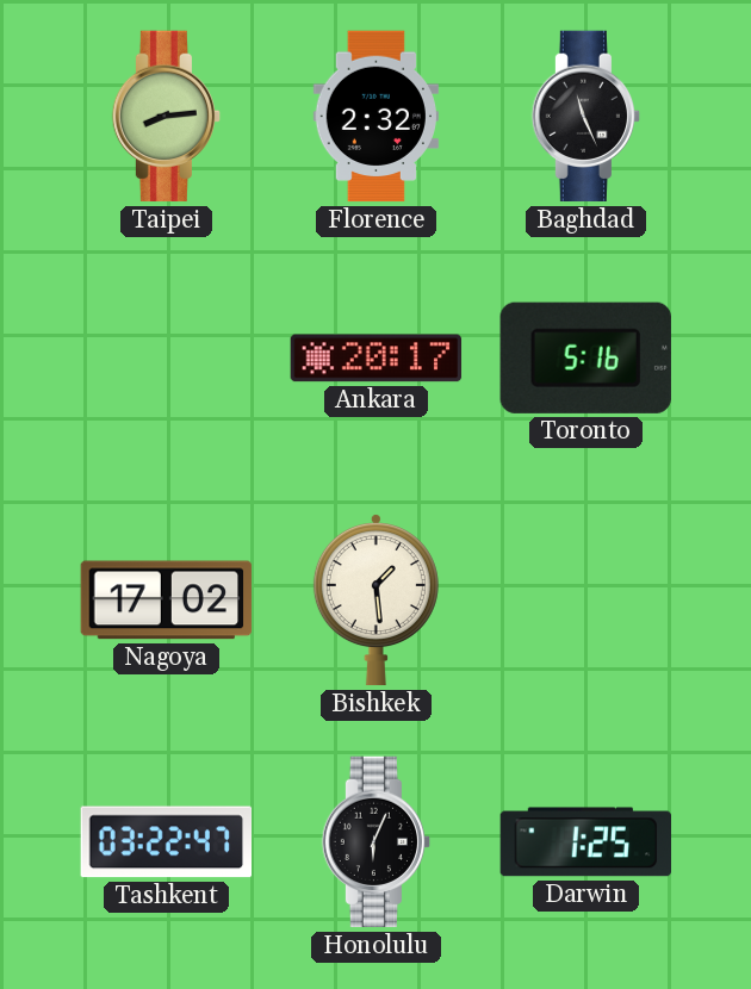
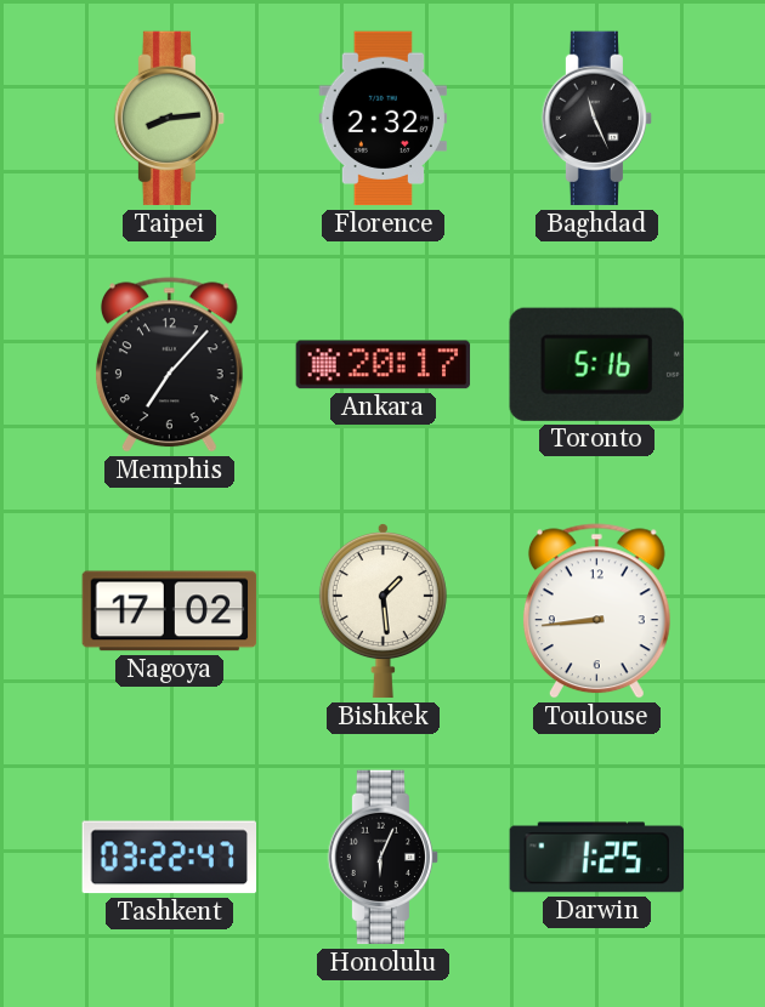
Memphis: none -> 7:07 (169, 365)
Toulouse: none -> 8:44 (596, 611)
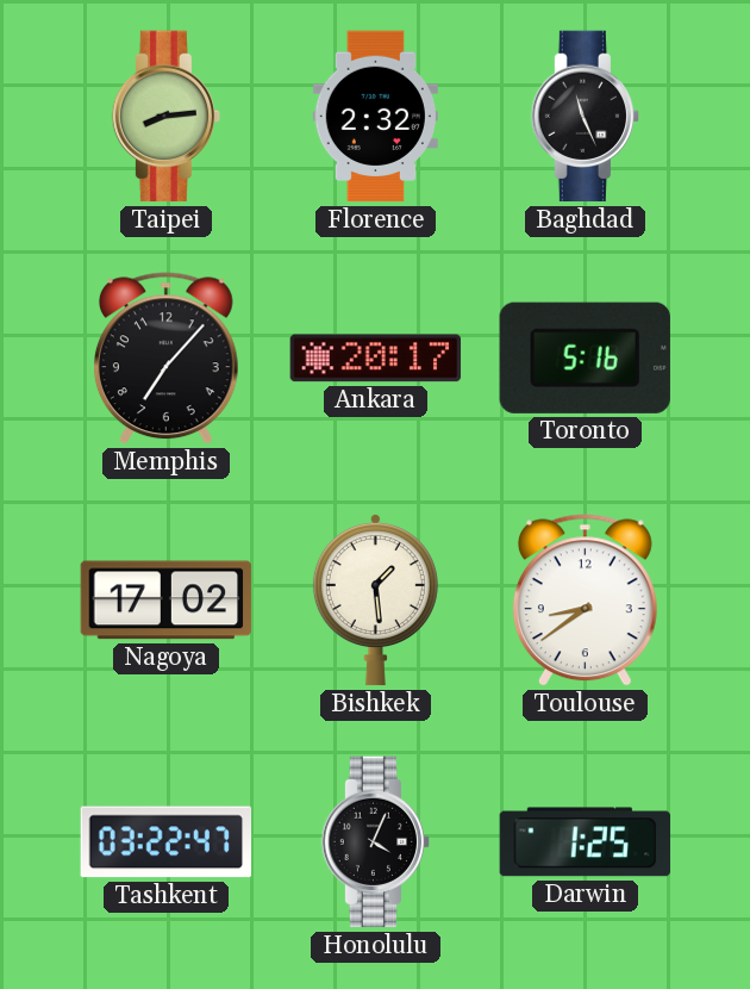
Toulouse: 8:44 -> 8:39 (585, 601)
Honolulu: 6:04 -> 4:04 (376, 842)
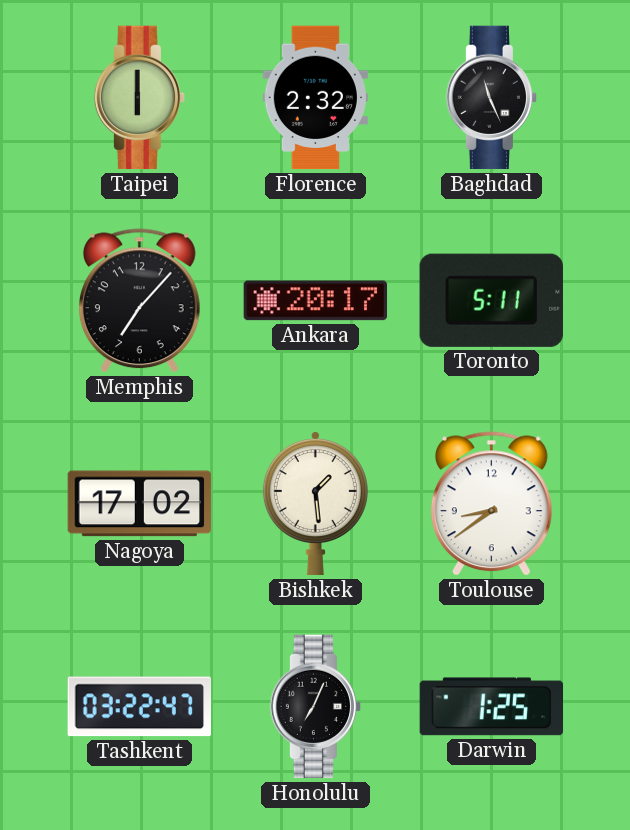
Taipei: 8:14 -> 6:00 (140, 98)
Toronto: 5:16 -> 5:11 (491, 300)
Honolulu: 4:04 -> 7:04 (316, 707)
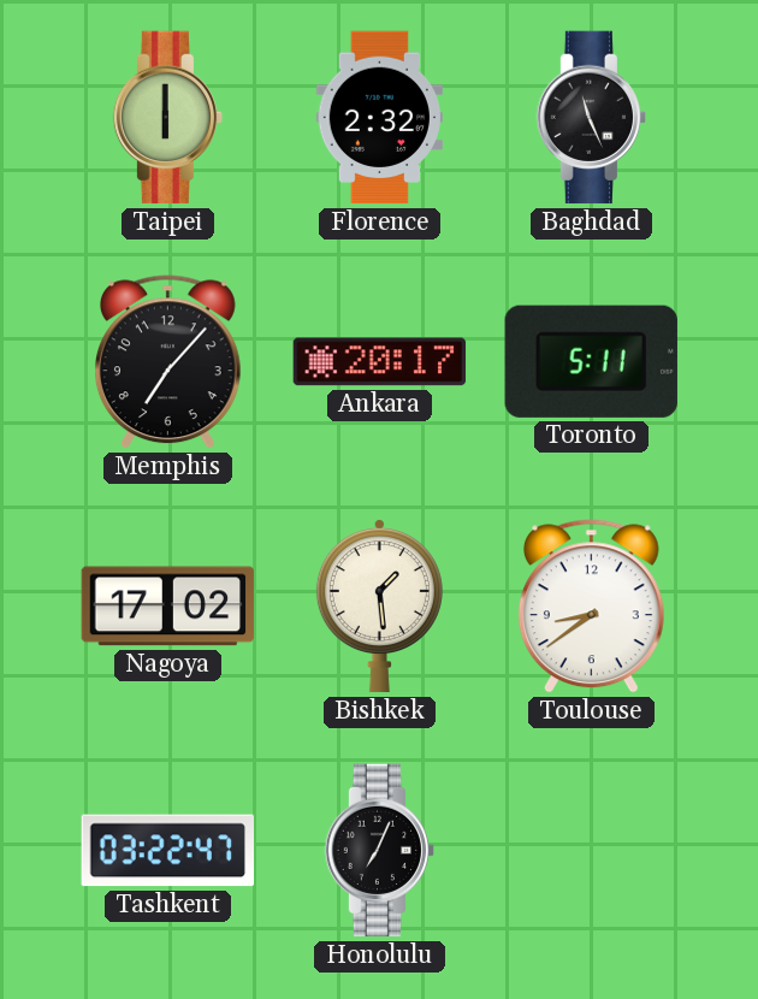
Darwin: 1:25 -> none (492, 707)
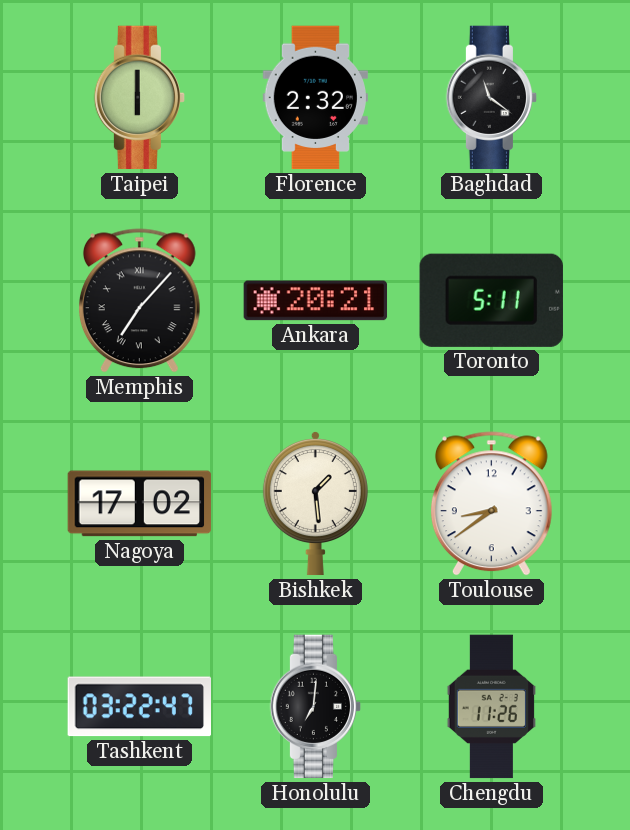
Baghdad: 11:26 -> 11:21 (492, 98)
Memphis numerals: Arabic -> Roman (139, 301)
Ankara: 20:17 -> 20:21 (316, 301)
Honolulu: 7:04 -> 7:01 (316, 707)
Chengdu: none -> 11:26 (491, 707)
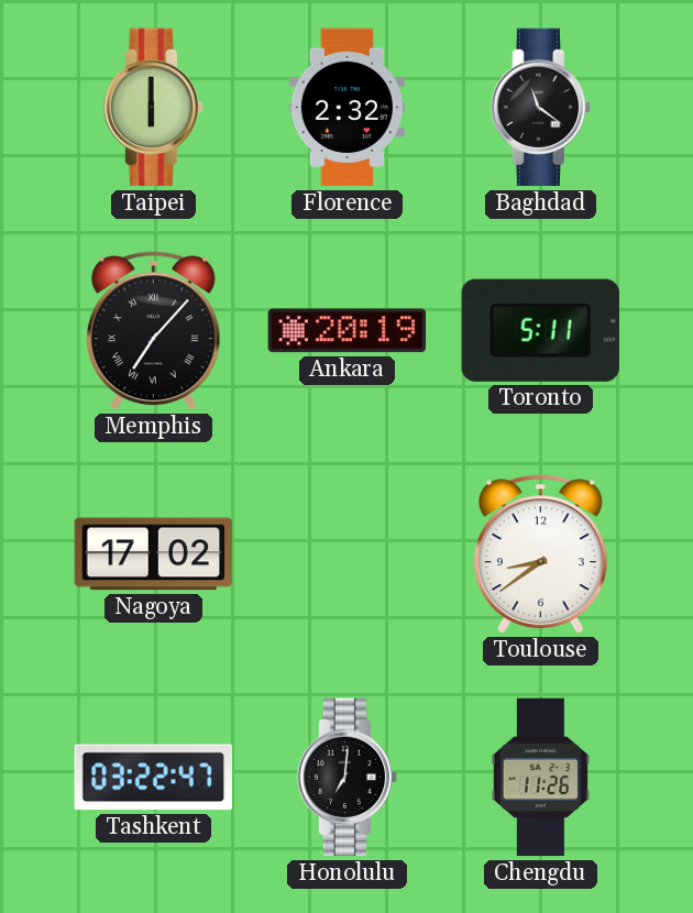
Ankara: 20:21 -> 20:19 (348, 331)
Bishkek: 1:29 -> none (315, 503)
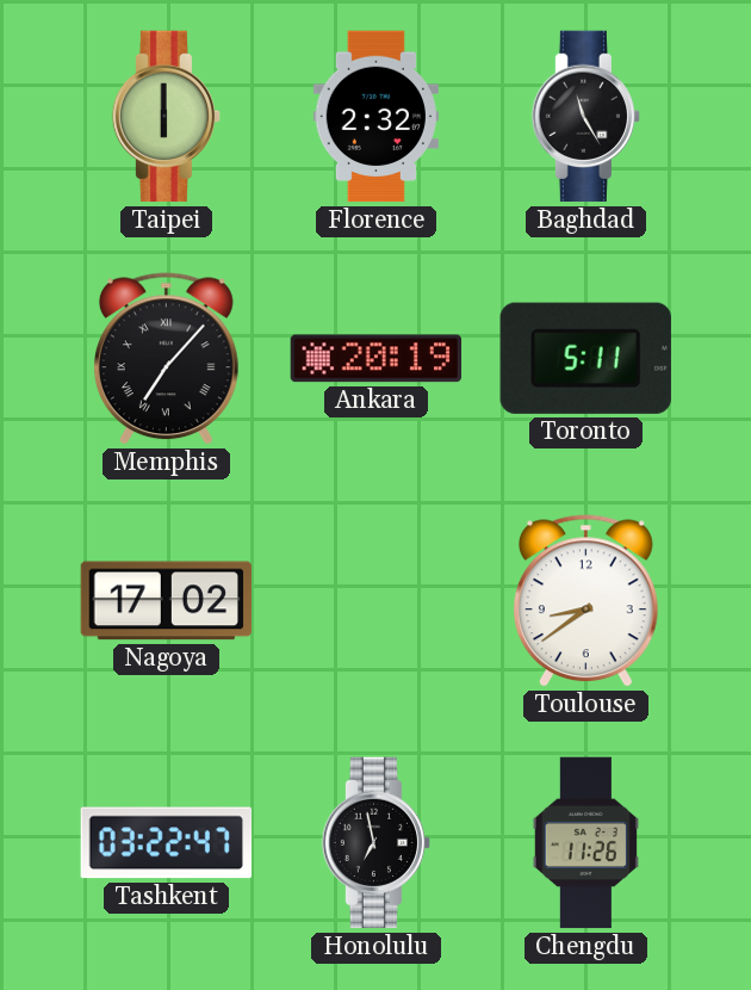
Baghdad: 11:21 -> 11:25 (586, 117)
Honolulu: 7:01 -> 6:58 (377, 843)
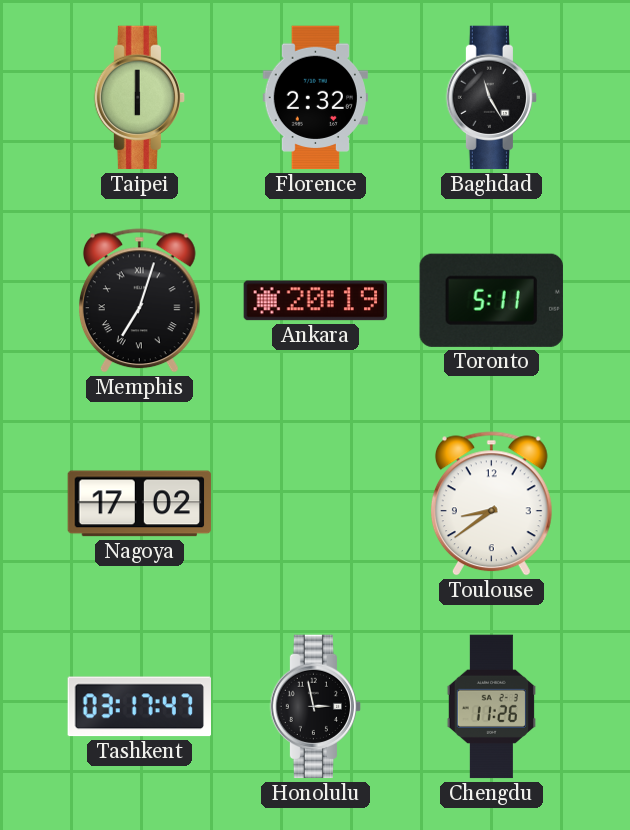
Memphis: 7:07 -> 7:03 (139, 301)
Tashkent: 03:22 -> 03:17 (139, 707)
Honolulu: 6:58 -> 2:58 (316, 707)
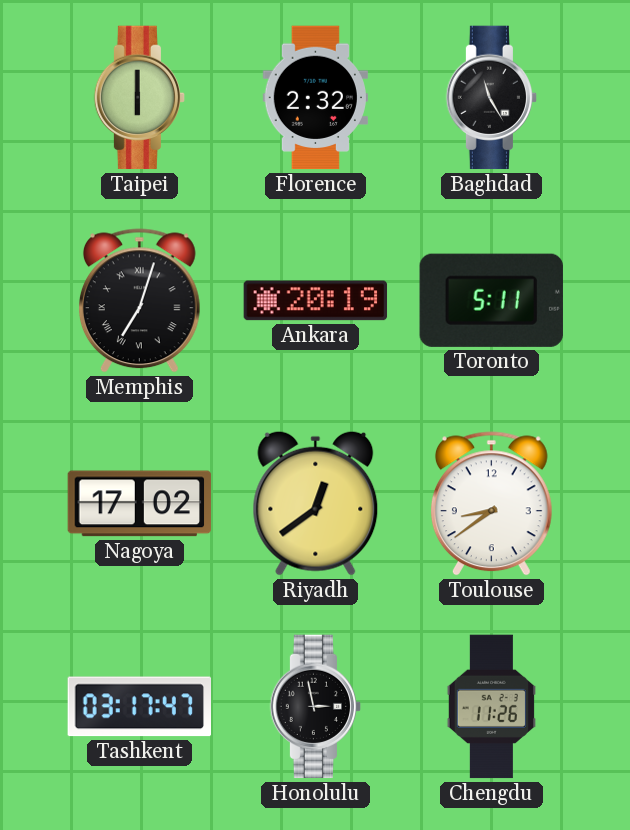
Riyadh: none -> 12:39 (316, 503)
